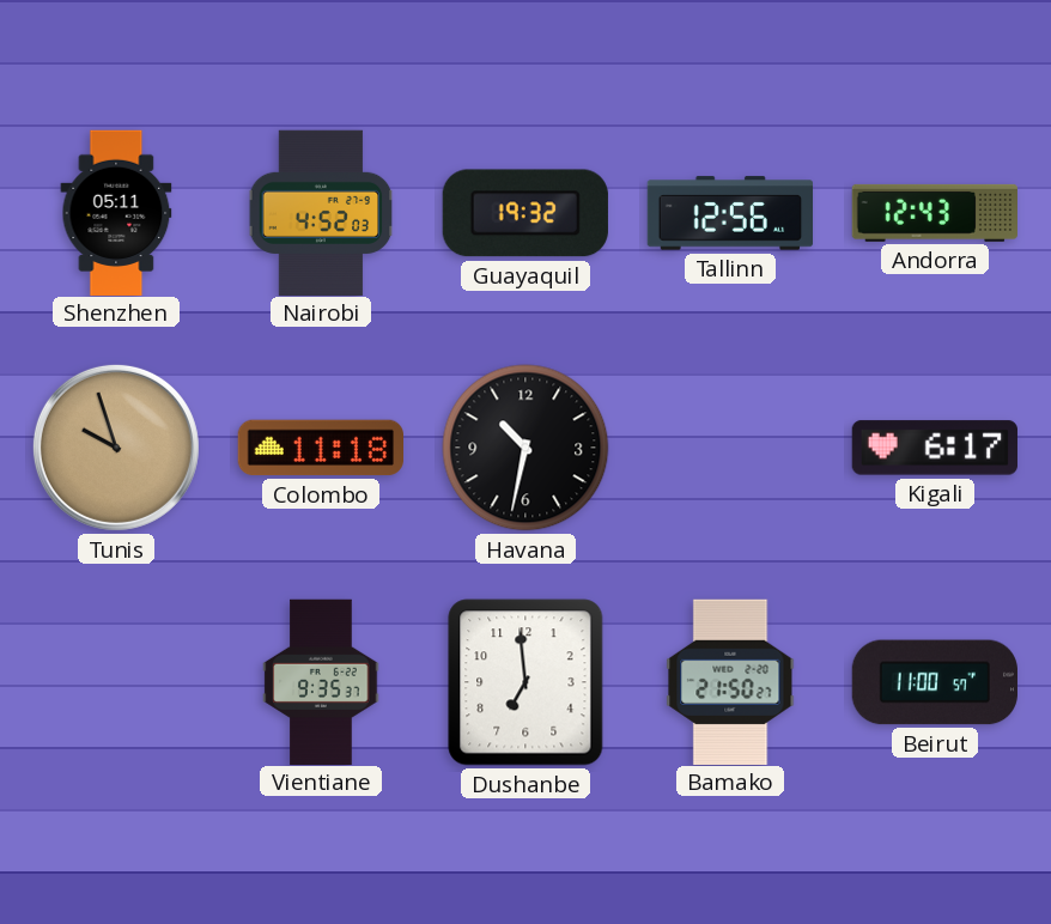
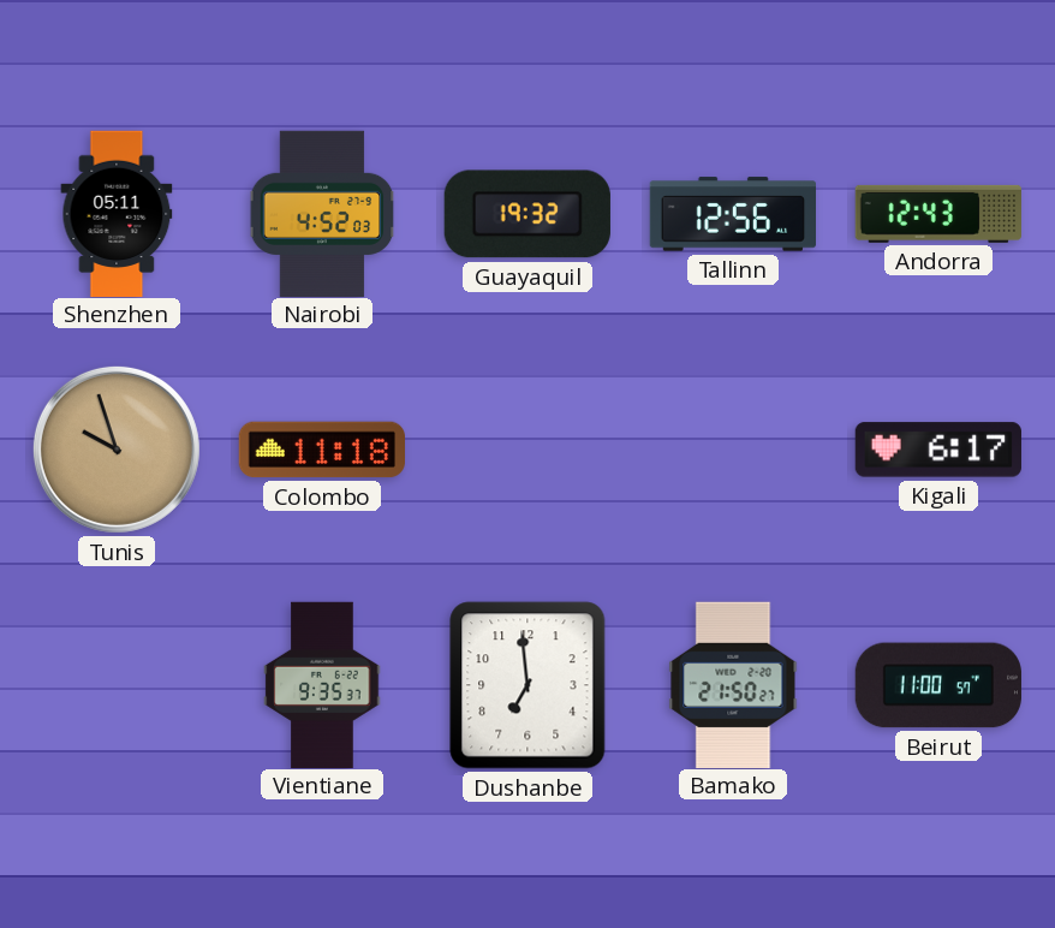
Havana: 10:32 -> none (525, 448)
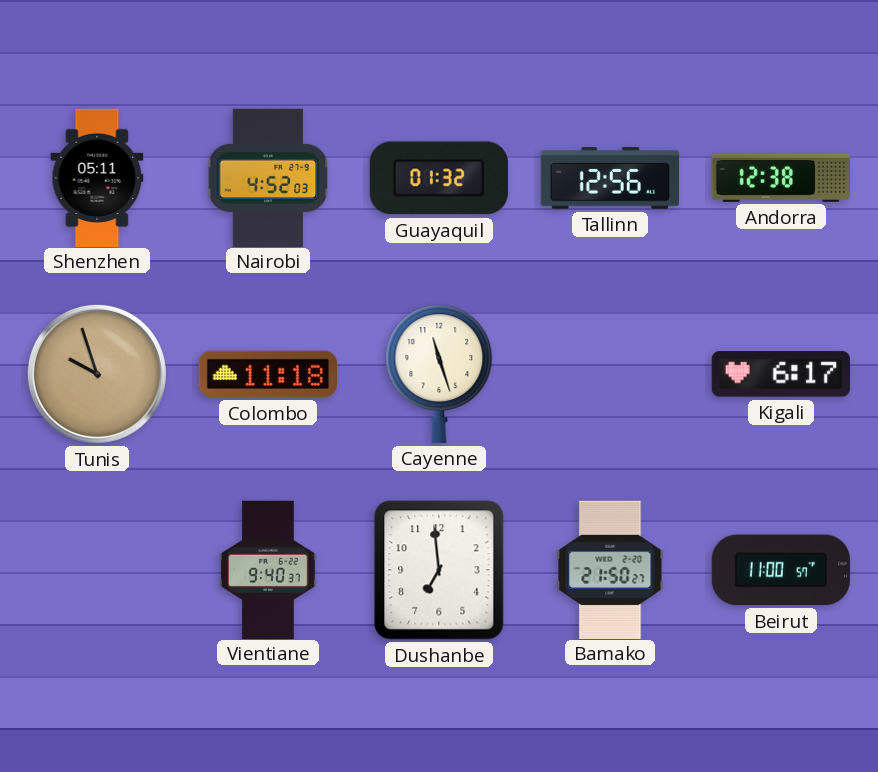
Guayaquil: 19:32 -> 01:32 (439, 178)
Andorra: 12:43 -> 12:38 (781, 178)
Cayenne: none -> 11:27 (439, 374)
Vientiane: 9:35 -> 9:40 (268, 569)
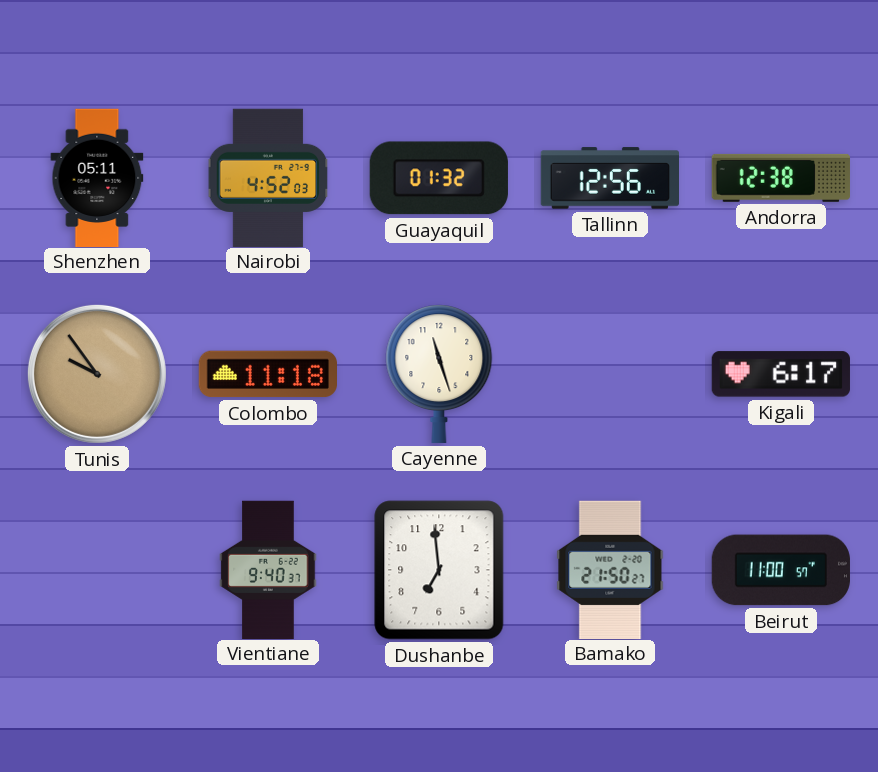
Tunis: 9:57 -> 9:54 (97, 374)
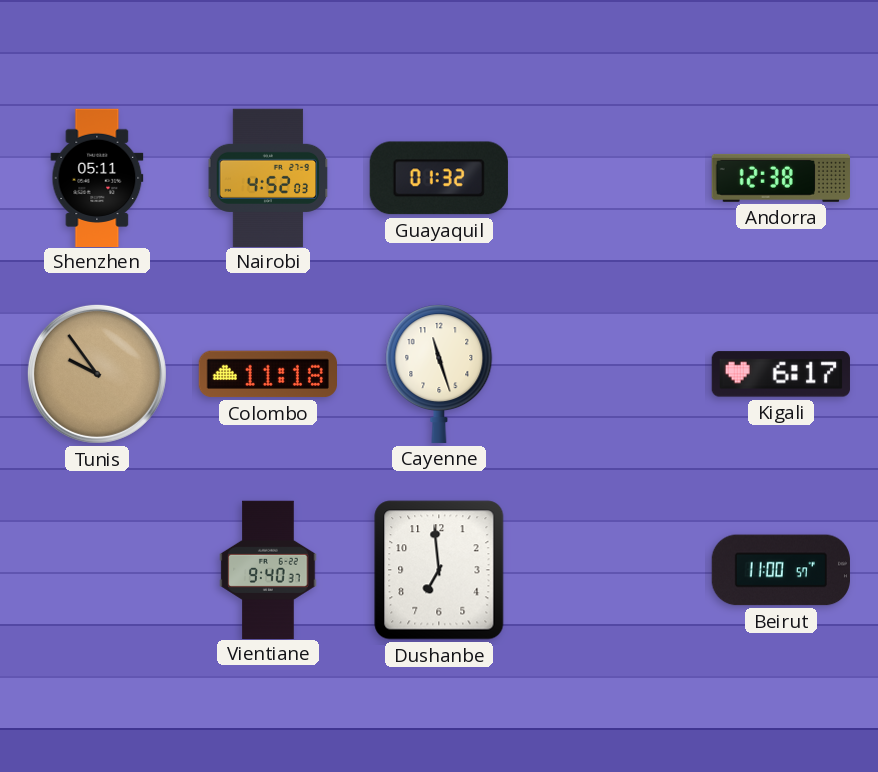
Tallinn: 12:56 -> none (609, 178)
Bamako: 21:50 -> none (610, 569)
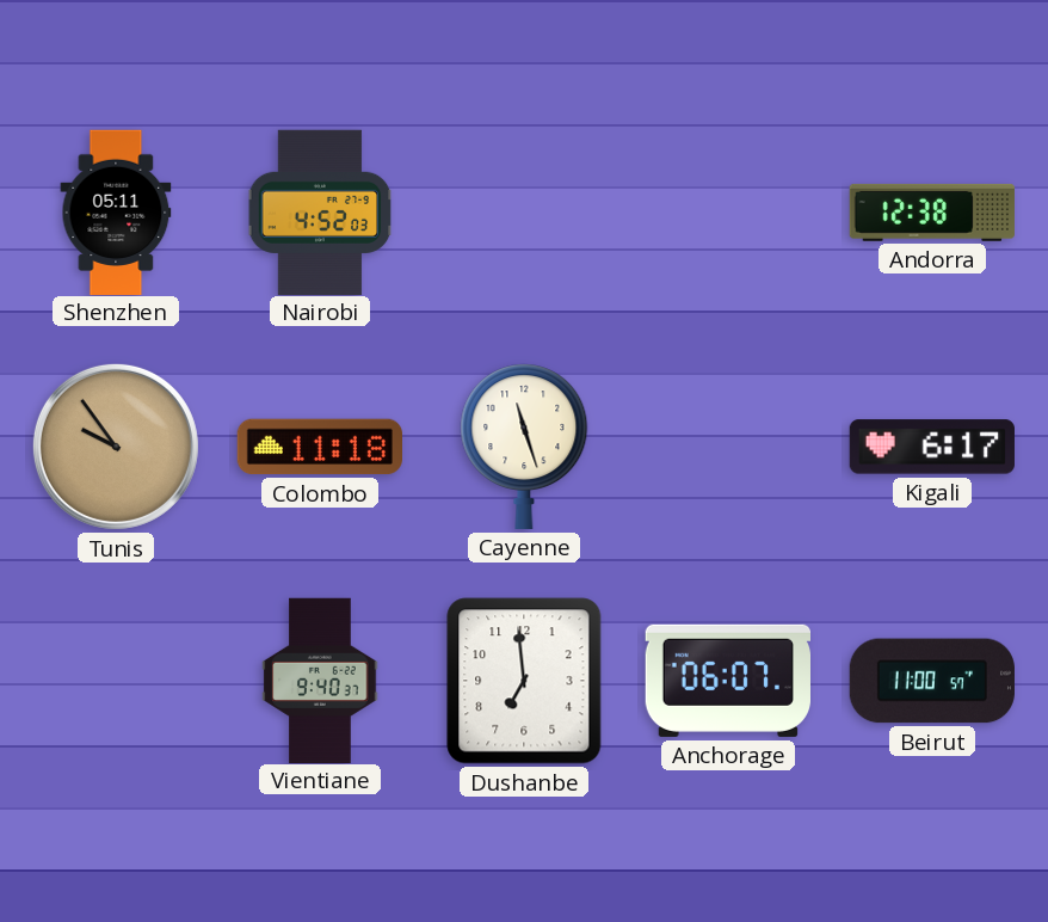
Guayaquil: 01:32 -> none (439, 178)
Anchorage: none -> 06:07 (727, 681)
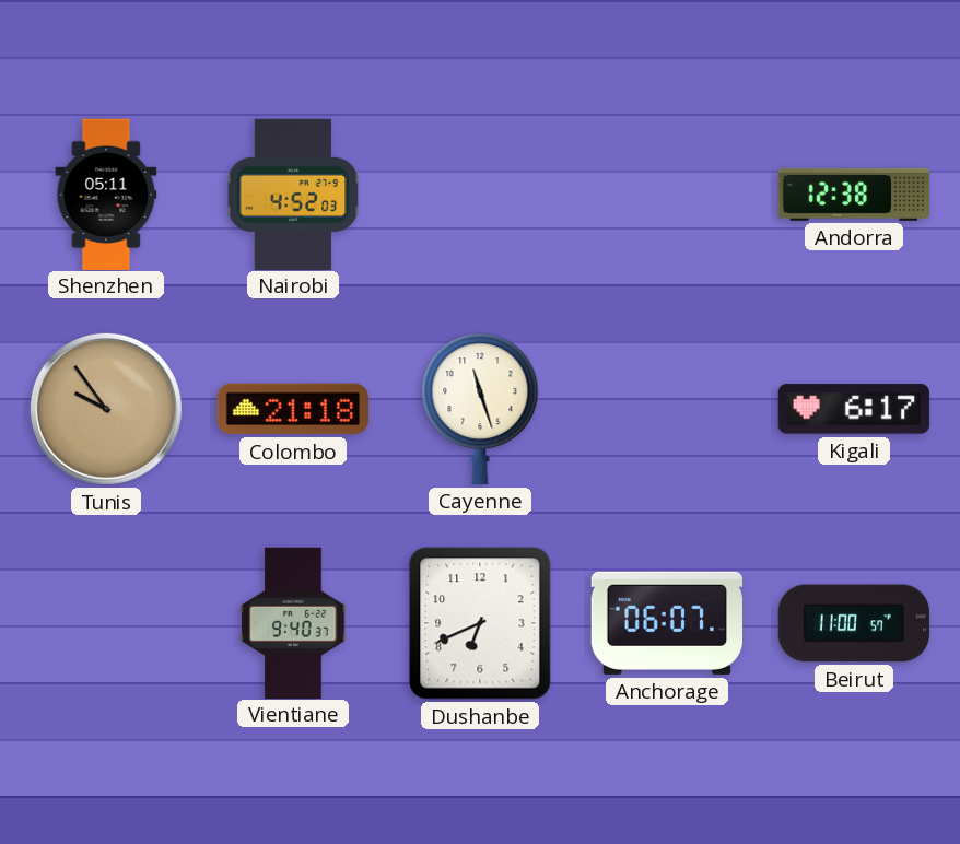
Colombo: 11:18 -> 21:18 (292, 409)
Dushanbe: 6:59 -> 6:41 (480, 623)
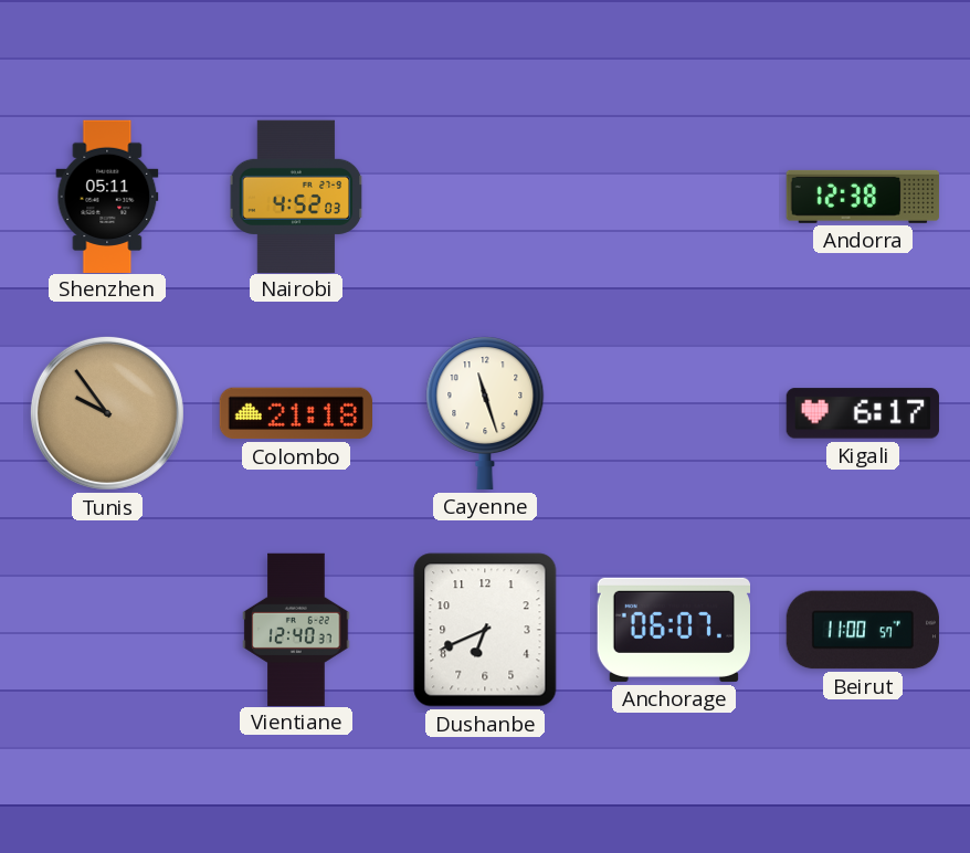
Vientiane: 9:40 -> 12:40 (296, 629)
